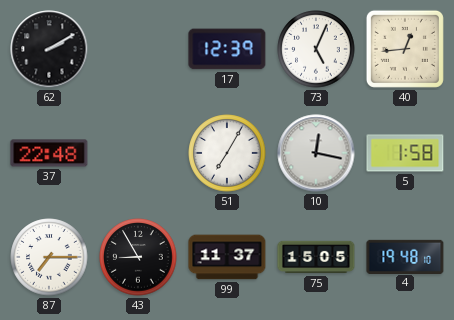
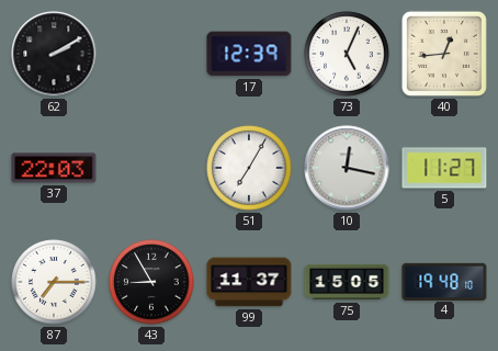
37: 22:48 -> 22:03 (54, 168)
5: 1:58 -> 11:27 (444, 168)
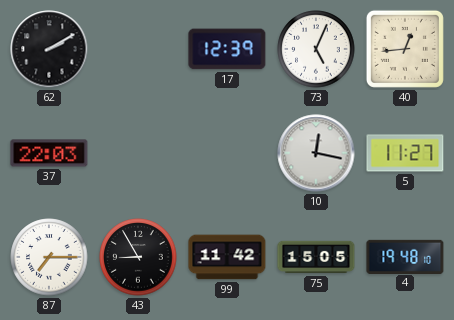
51: 7:05 -> none (249, 168)
99: 11:37 -> 11:42 (227, 257)
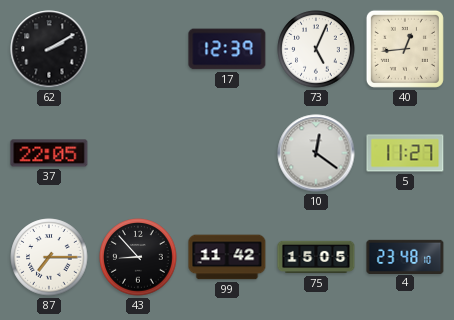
37: 22:03 -> 22:05 (49, 153)
10: 12:17 -> 12:21 (316, 153)
43: 8:55 -> 8:53 (138, 257)
4: 19:48 -> 23:48 (405, 256)
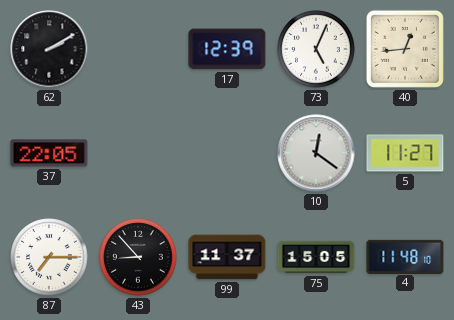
99: 11:42 -> 11:37 (227, 257)
4: 23:48 -> 11:48 (405, 256)
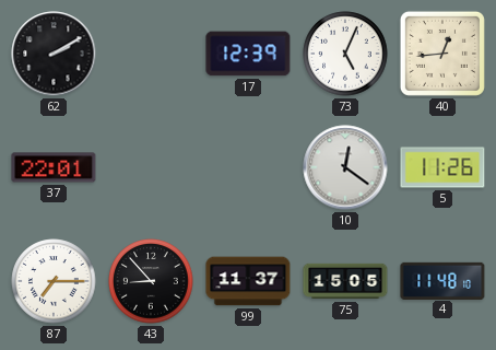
37: 22:05 -> 22:01 (54, 167)
5: 11:27 -> 11:26 (442, 167)
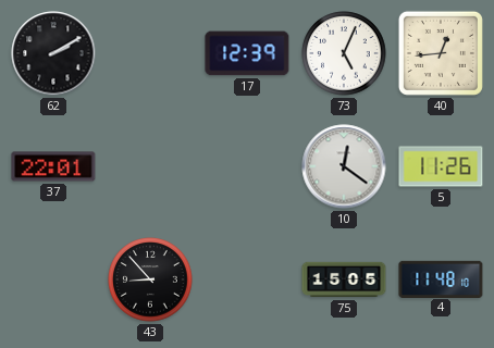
87: 7:15 -> none (54, 281)
99: 11:37 -> none (248, 281)
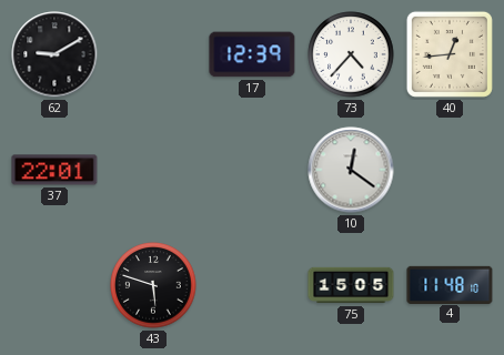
62: 2:10 -> 9:10 (54, 54)
73: 5:04 -> 4:37 (351, 54)
5: 11:26 -> none (441, 166)
43: 8:53 -> 5:48 (153, 285)
